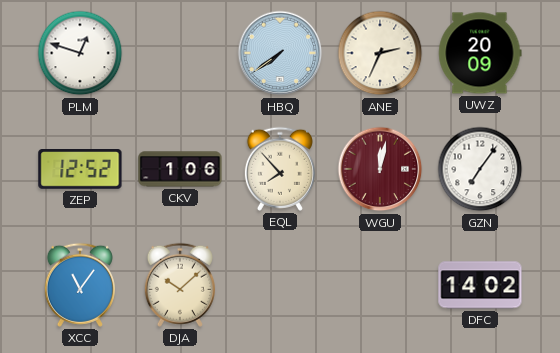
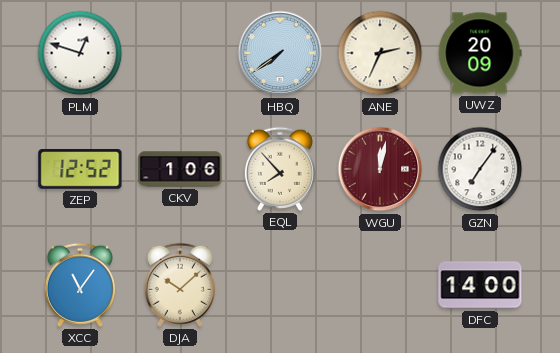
DFC: 14:02 -> 14:00 (480, 285)
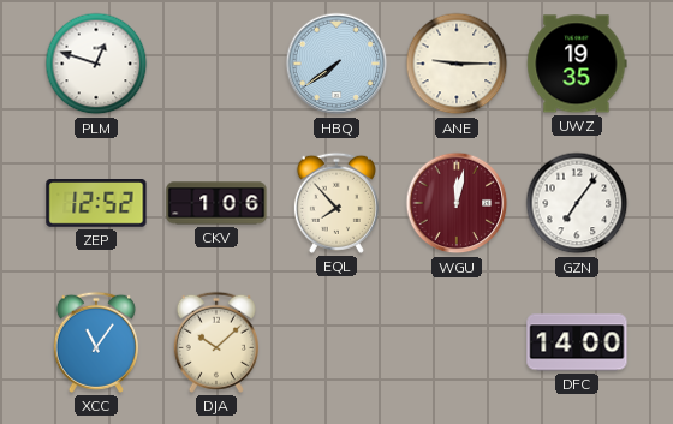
ANE: 2:34 -> 9:15 (457, 64)
UWZ: 20:09 -> 19:35 (577, 64)
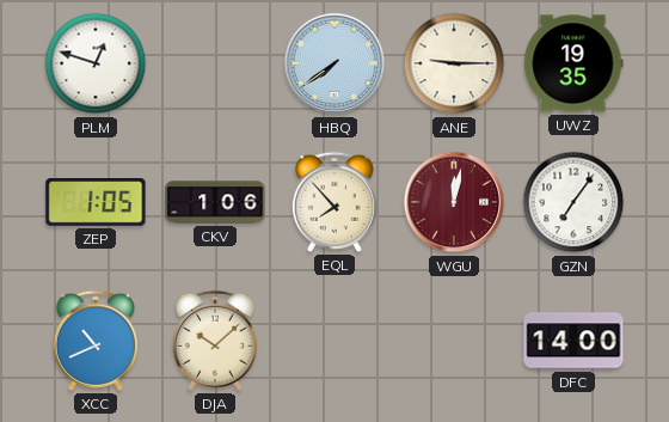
ZEP: 12:52 -> 1:05 (96, 203)
XCC: 11:06 -> 10:41 (96, 341)
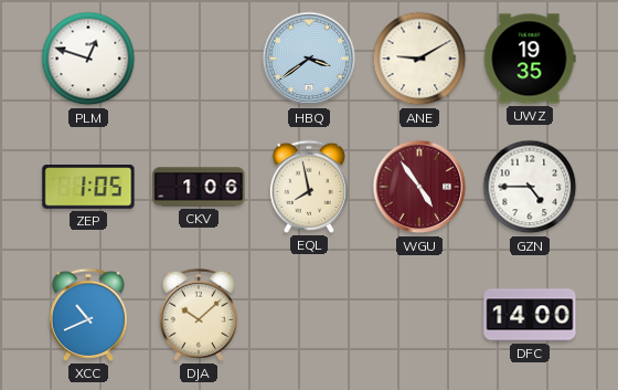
HBQ: 7:39 -> 3:39 (309, 59)
ANE: 9:15 -> 9:10 (419, 59)
EQL: 7:53 -> 7:58 (309, 187)
WGU: 12:02 -> 4:54 (419, 187)
GZN: 7:06 -> 4:45 (530, 187)
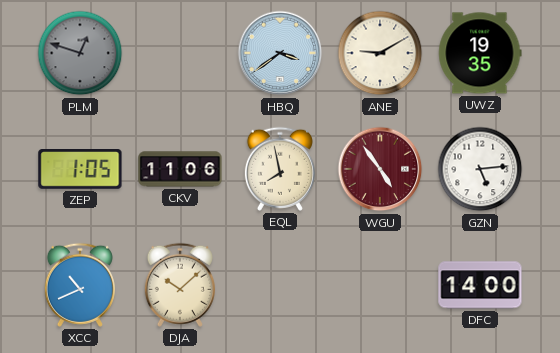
PLM dial: white -> grey (80, 53)
CKV: 1:06 -> 11:06 (180, 169)
GZN: 4:45 -> 5:14 (480, 169)
